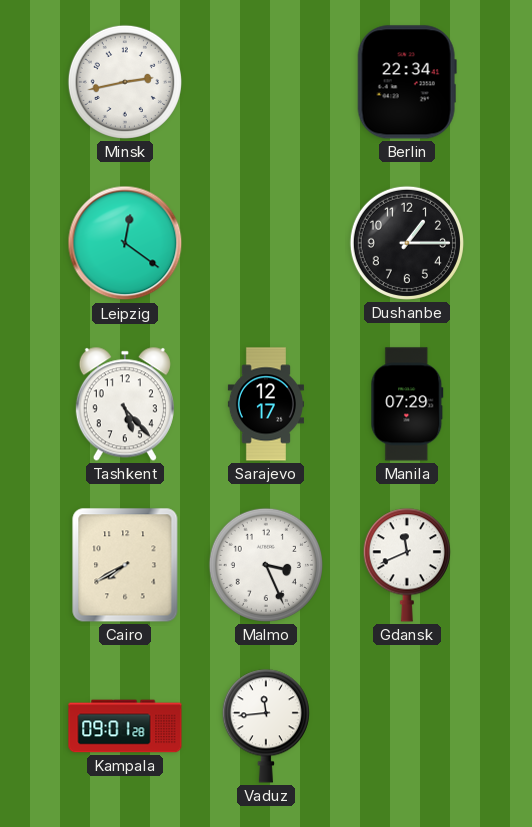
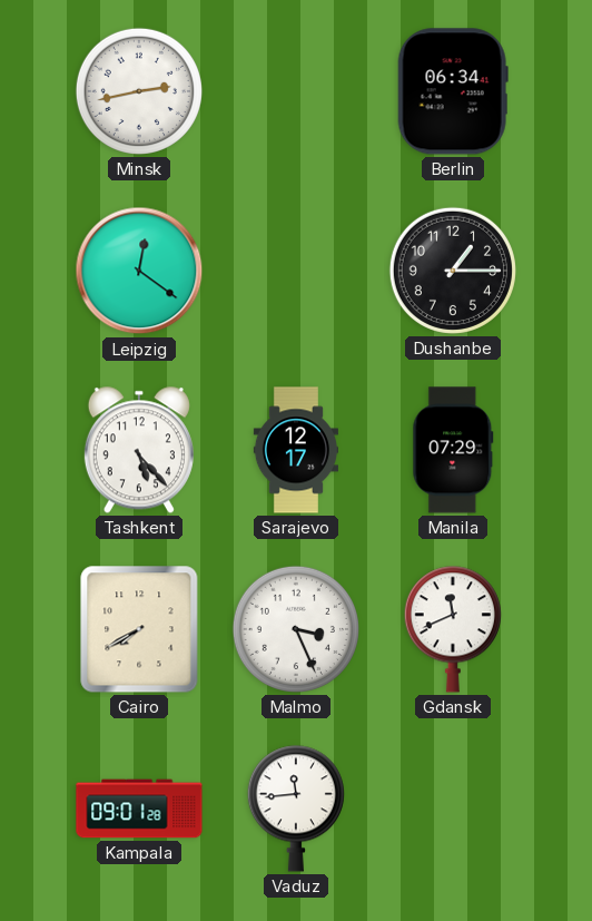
Berlin: 22:34 -> 06:34 (453, 91)
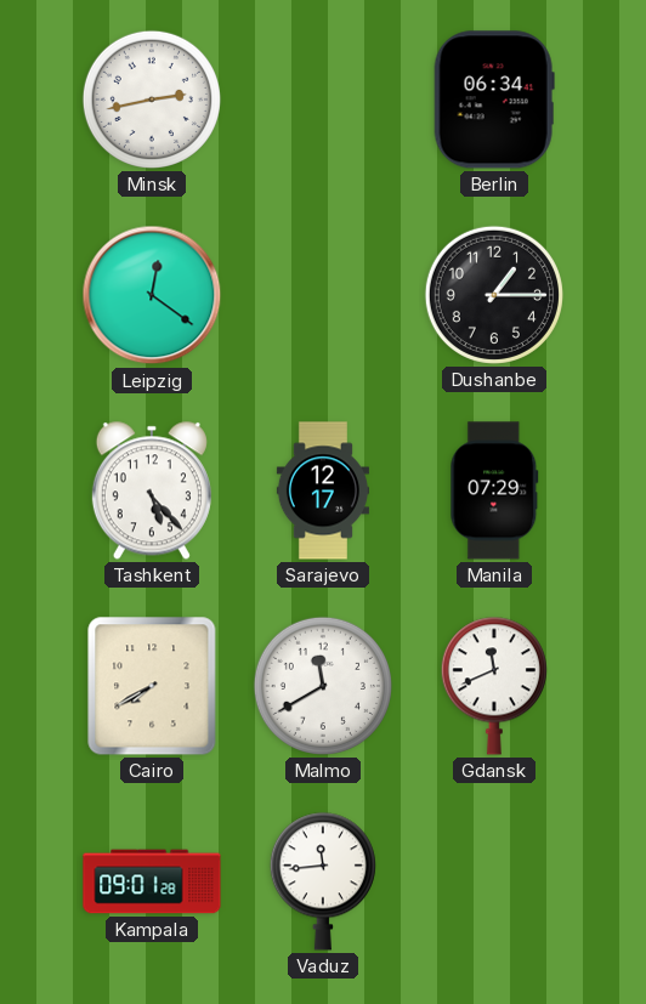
Malmo: 3:26 -> 11:40 (323, 686)
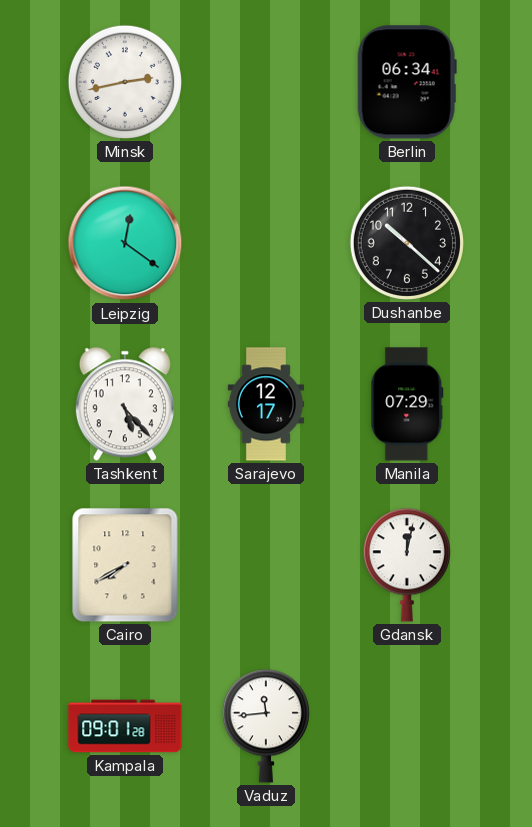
Dushanbe: 1:15 -> 10:22 (407, 243)
Malmo: 11:40 -> none (323, 686)
Gdansk: 11:41 -> 12:02 (407, 565)
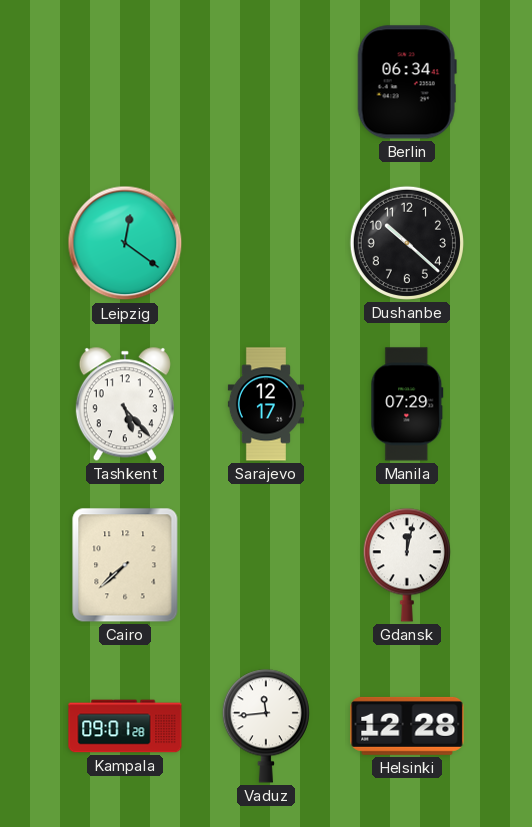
Minsk: 2:43 -> none (125, 82)
Cairo: 7:40 -> 7:38 (125, 565)
Helsinki: none -> 12:28 (407, 726)
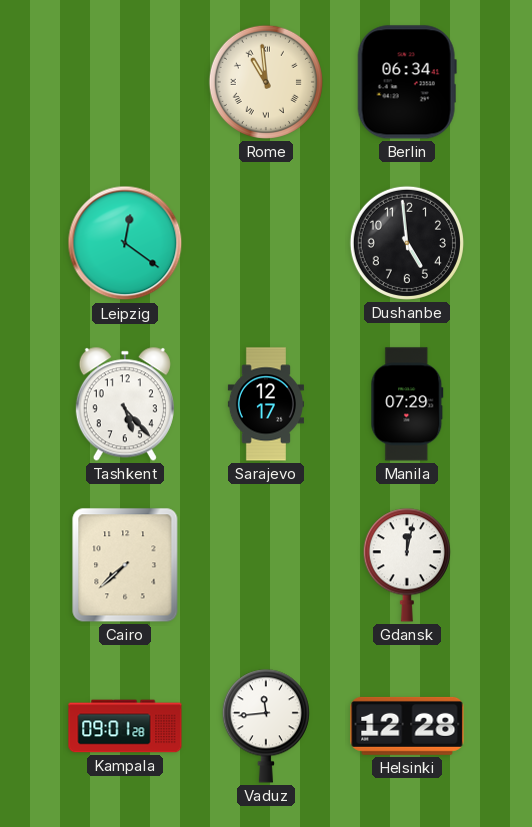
Rome: none -> 10:59 (266, 82)
Dushanbe: 10:22 -> 4:59 (407, 243)
